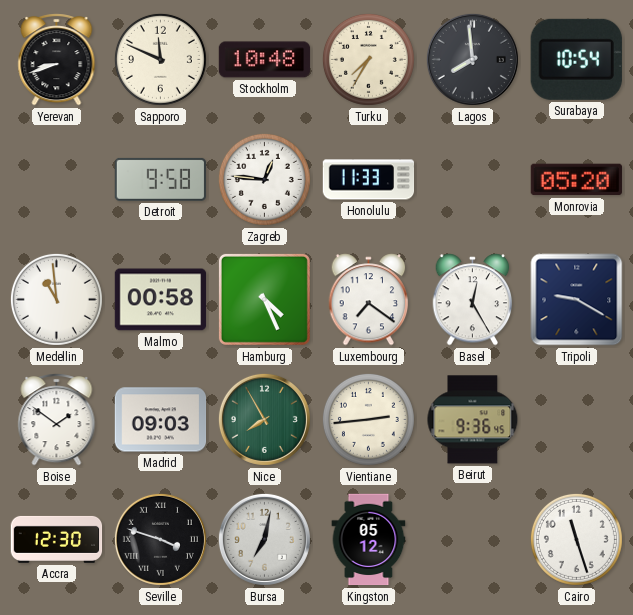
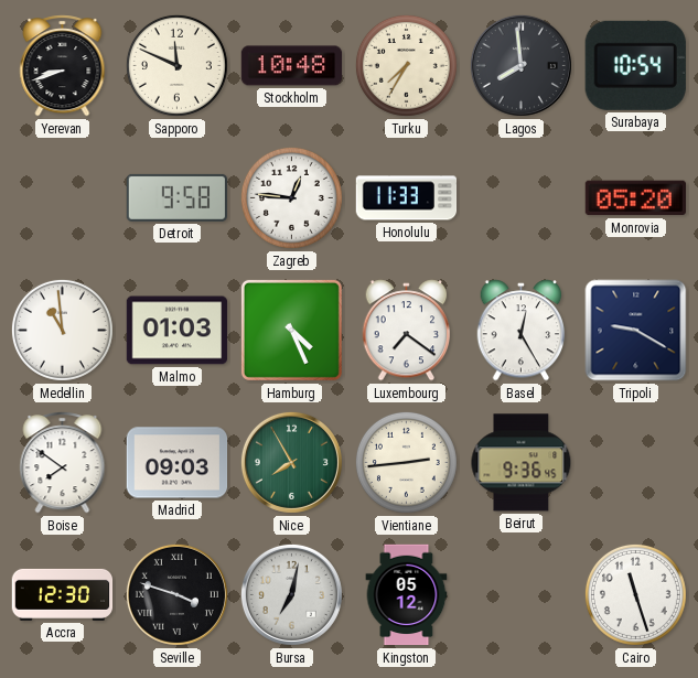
Malmo: 00:58 -> 01:03 (178, 331)
Boise: 1:51 -> 7:51 (63, 463)
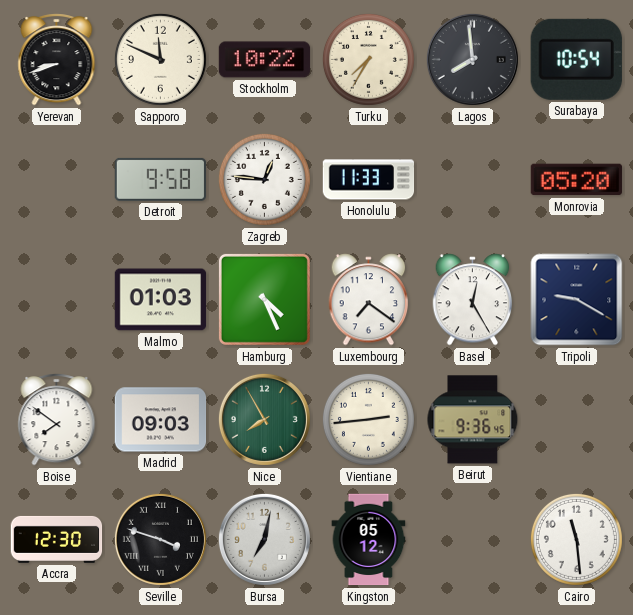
Stockholm: 10:48 -> 10:22 (265, 60)
Medellin: 10:59 -> none (62, 330)
Cairo: 11:27 -> 11:29 (576, 539)
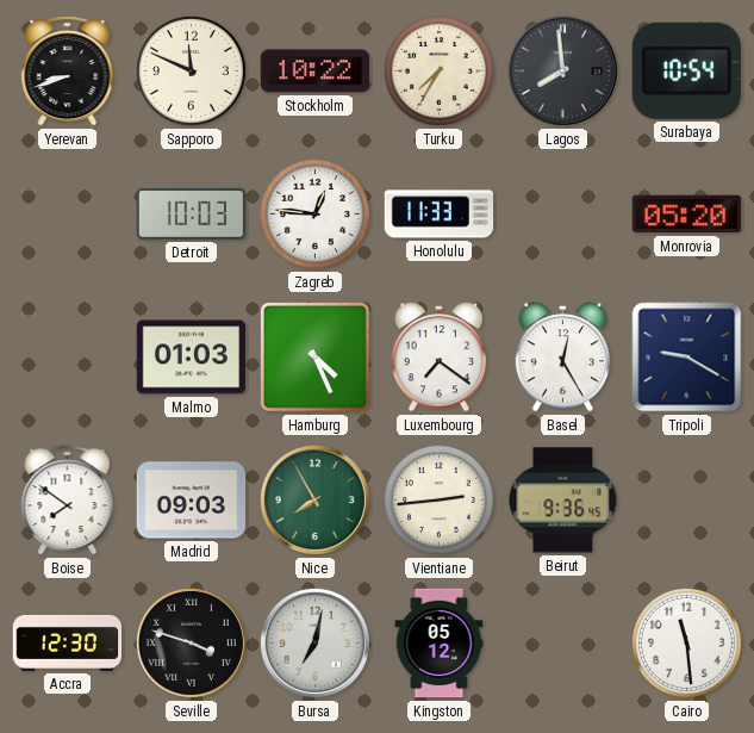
Detroit: 9:58 -> 10:03 (191, 213)
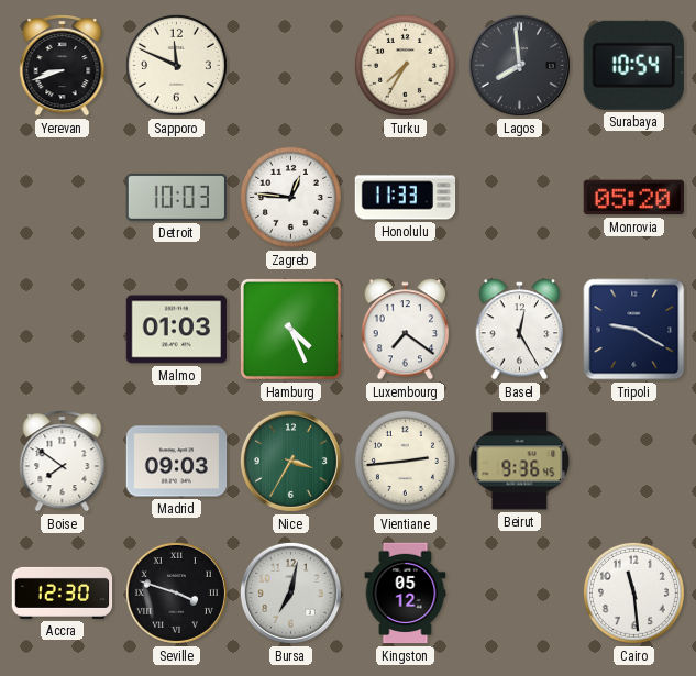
Stockholm: 10:22 -> none (316, 72)
Nice: 7:55 -> 3:35 (290, 461)
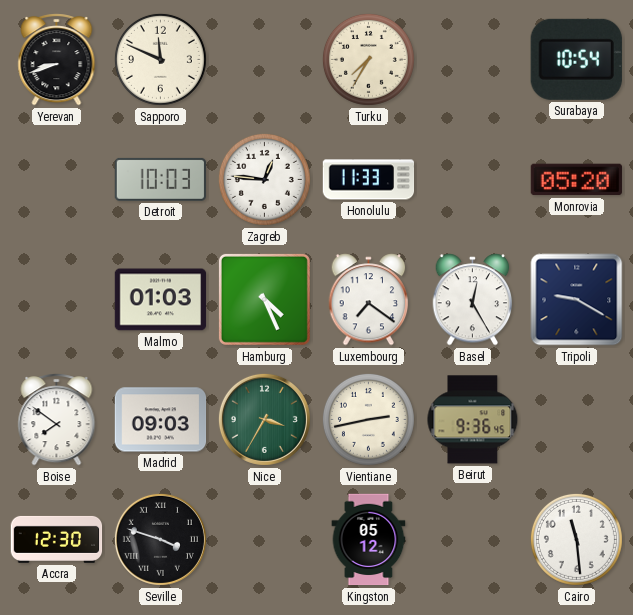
Lagos: 7:59 -> none (519, 65)
Vientiane: 2:44 -> 2:43 (368, 419)
Bursa: 7:02 -> none (290, 592)
